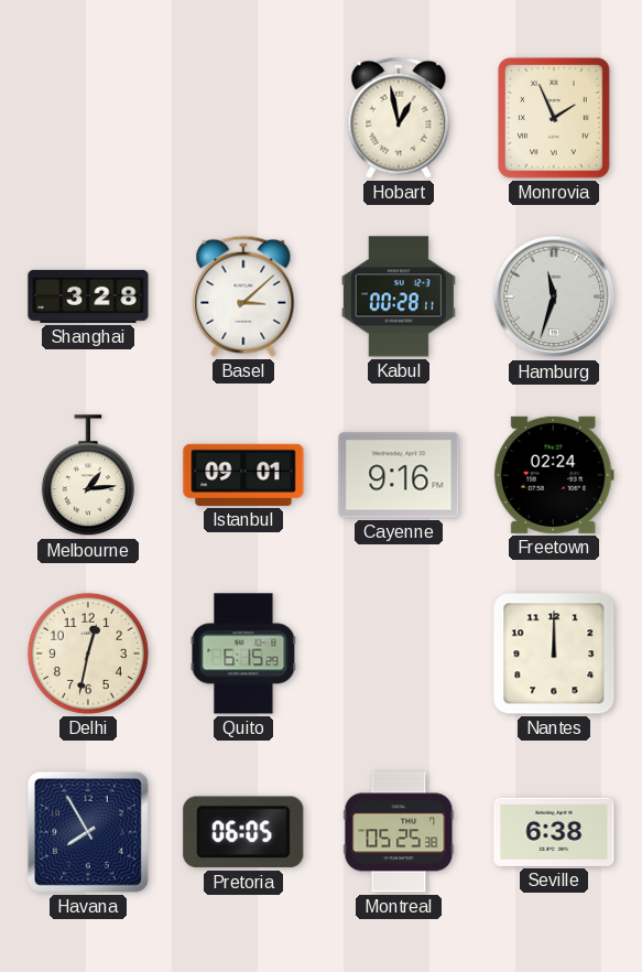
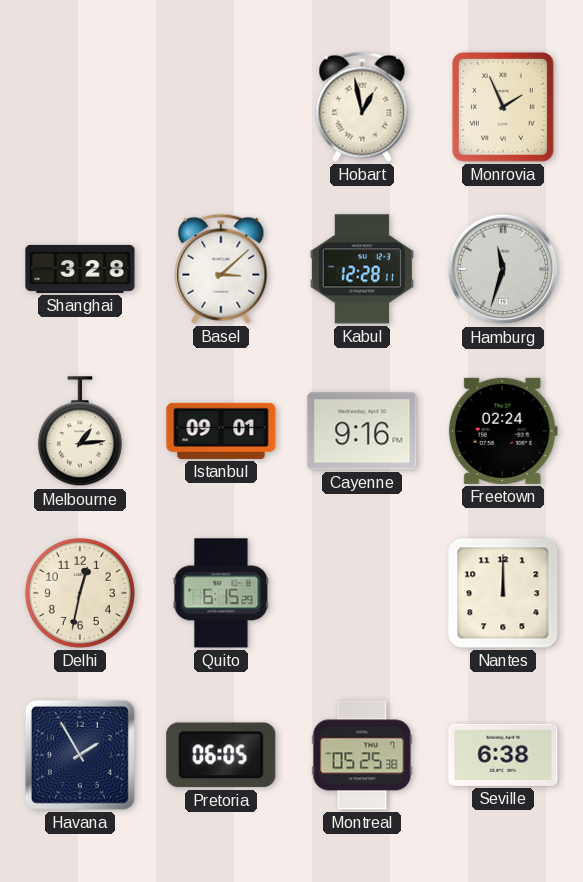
Kabul: 00:28 -> 12:28 (362, 269)
Havana: 7:55 -> 1:55 (80, 755)
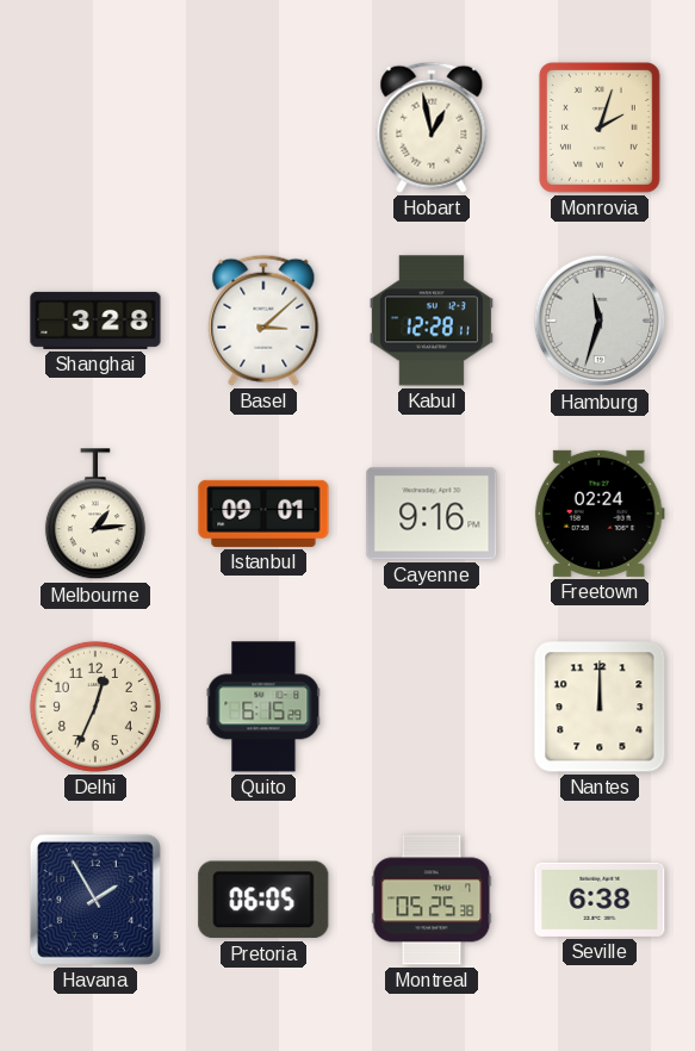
Monrovia: 1:56 -> 2:03 (601, 129)
Delhi: 12:32 -> 12:34 (95, 707)
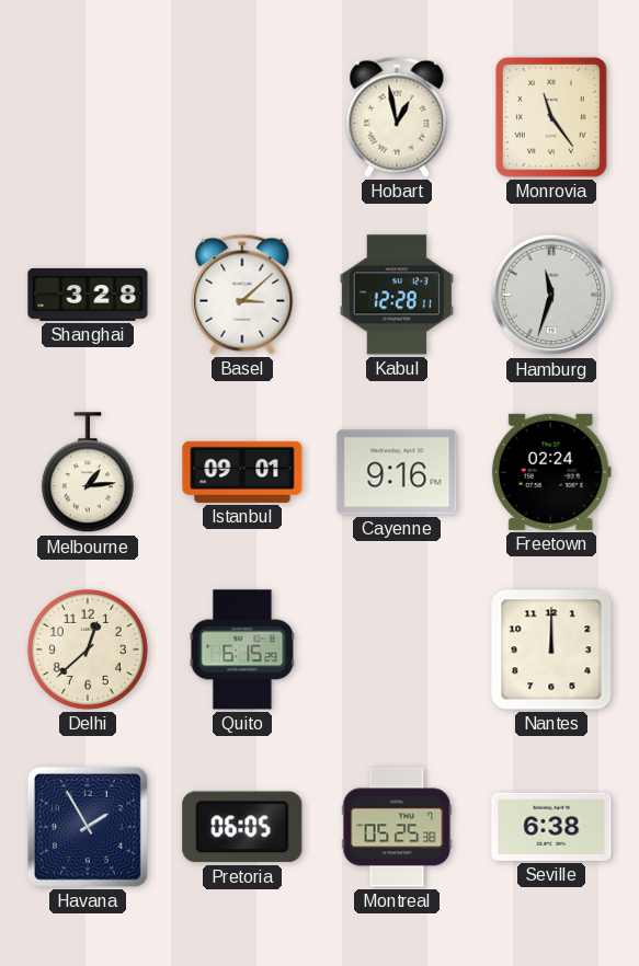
Monrovia: 2:03 -> 11:24 (552, 118)
Delhi: 12:34 -> 12:38 (88, 649)
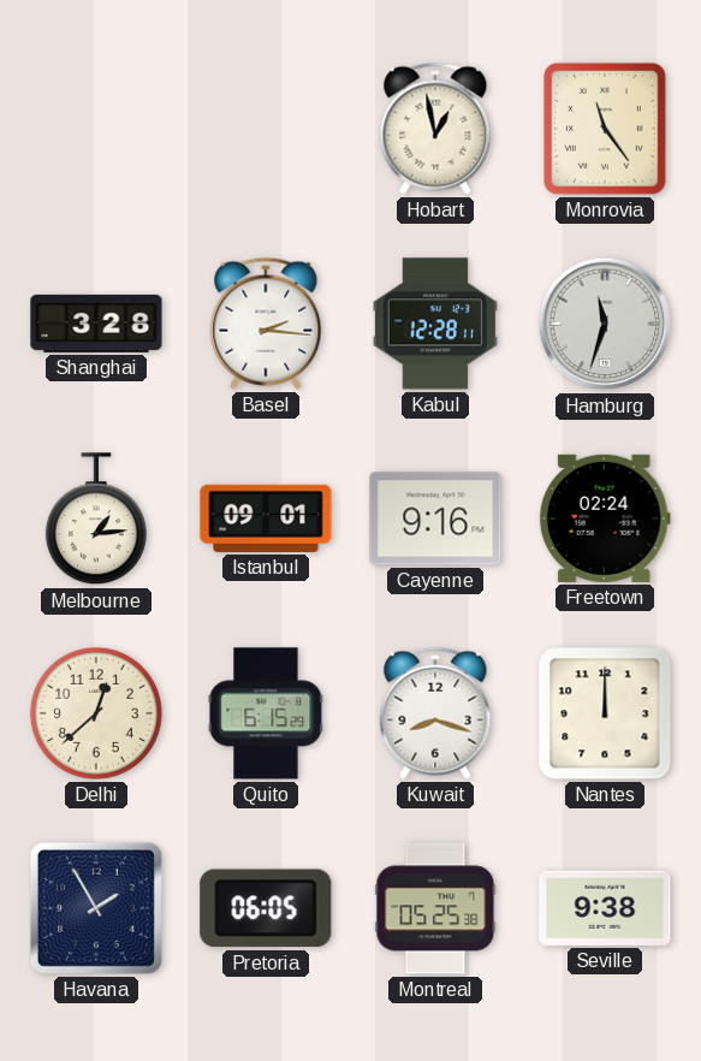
Basel: 3:08 -> 2:16 (266, 324)
Kuwait: none -> 8:18 (435, 713)
Seville: 6:38 -> 9:38 (605, 908)
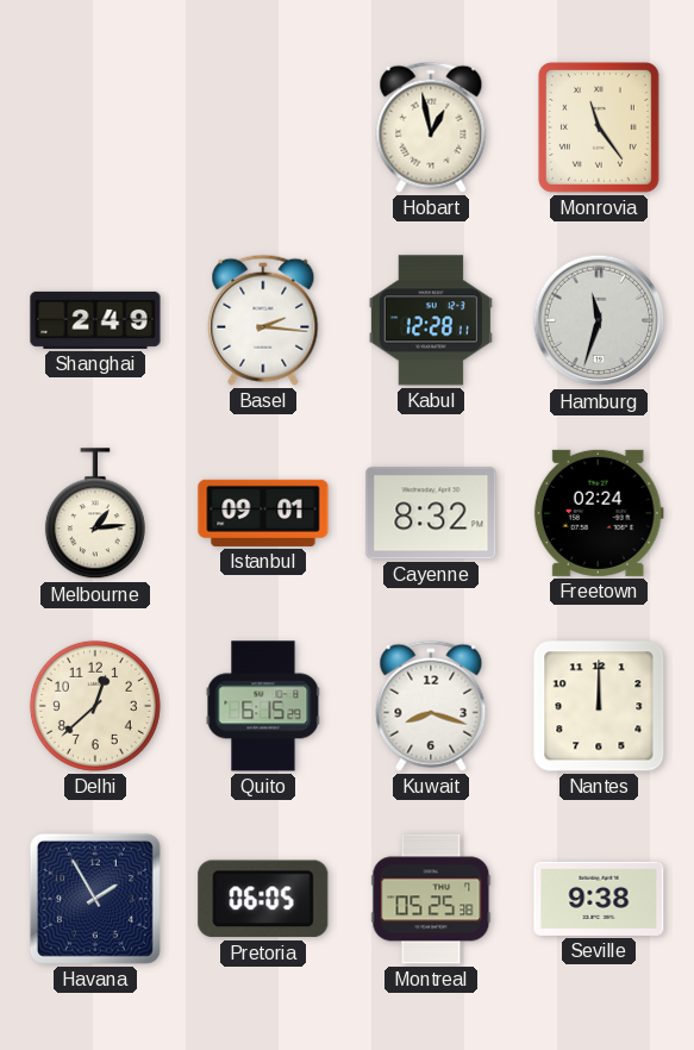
Shanghai: 3:28 -> 2:49 (95, 320)
Cayenne: 9:16 -> 8:32 (431, 513)
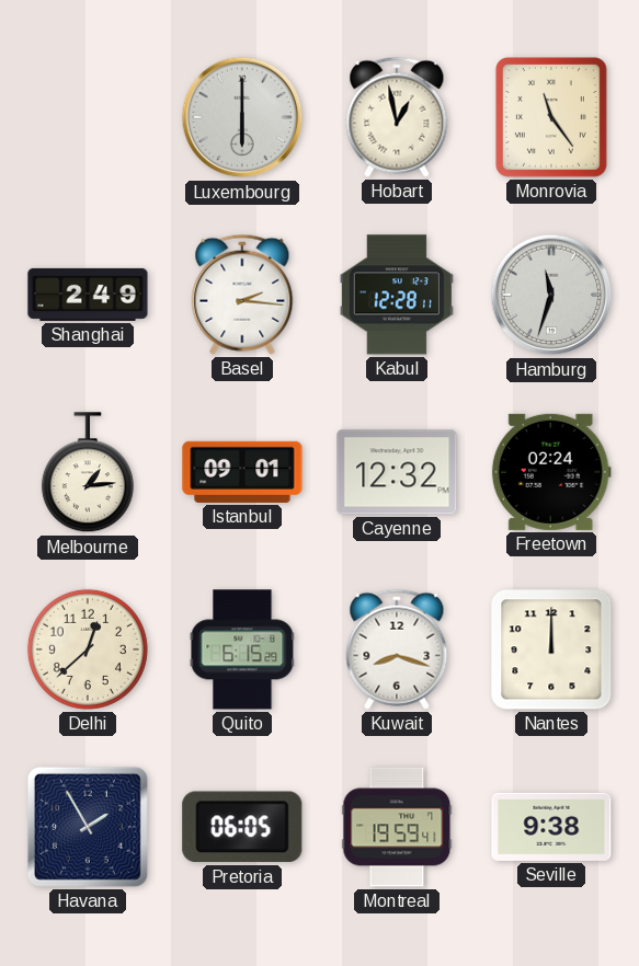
Luxembourg: none -> 6:00 (242, 117)
Cayenne: 8:32 -> 12:32 (397, 472)
Montreal: 05:25 -> 19:59 (397, 827)
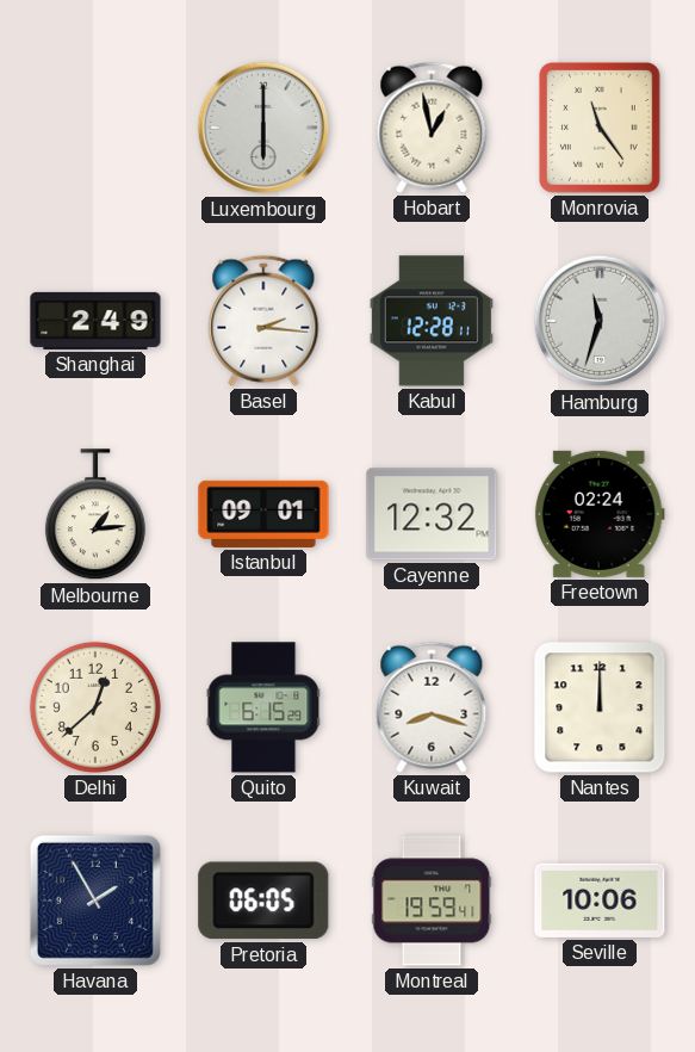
Seville: 9:38 -> 10:06 (600, 901)
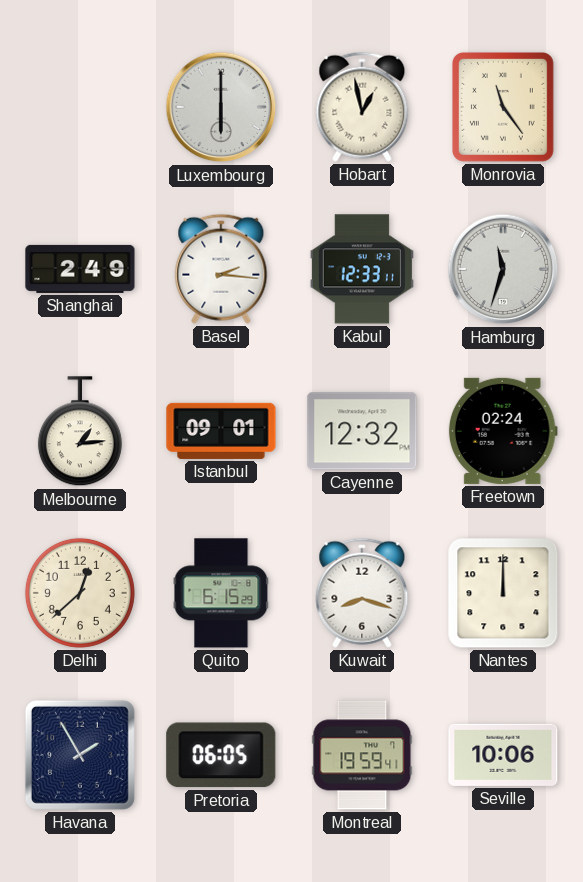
Kabul: 12:28 -> 12:33 (362, 269)
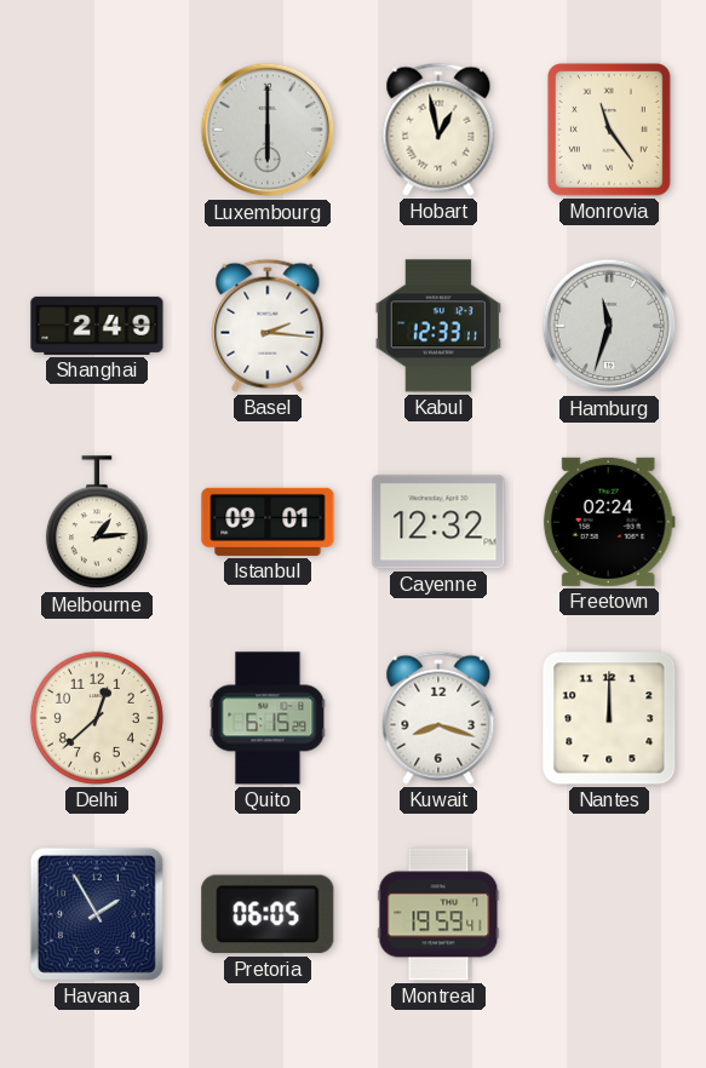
Seville: 10:06 -> none (503, 755)
